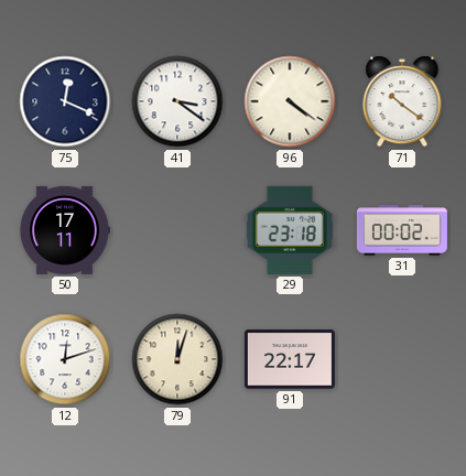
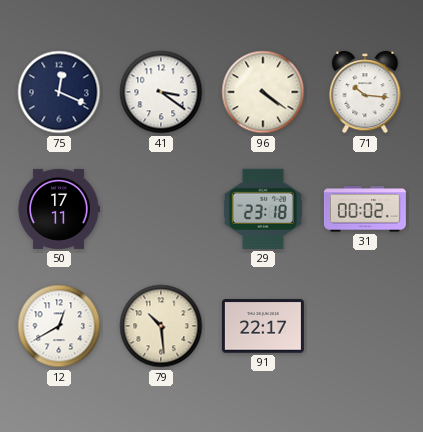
71: 10:21 -> 10:16 (365, 92)
12: 12:12 -> 12:40 (59, 326)
79: 12:03 -> 10:29 (161, 326)
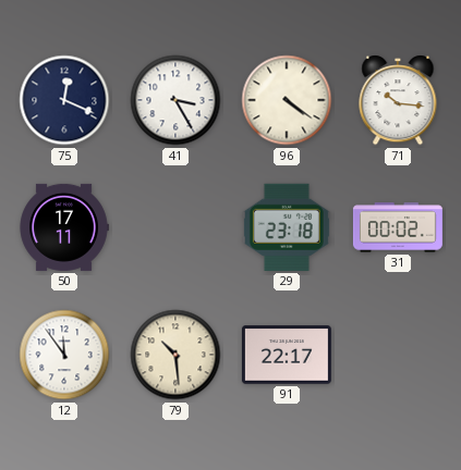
41: 3:21 -> 3:25 (175, 100)
12: 12:40 -> 11:54 (64, 355)
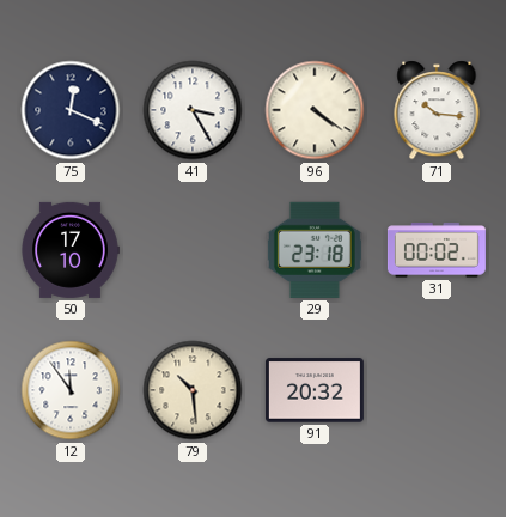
50: 17:11 -> 17:10 (71, 250)
91: 22:17 -> 20:32 (315, 390)
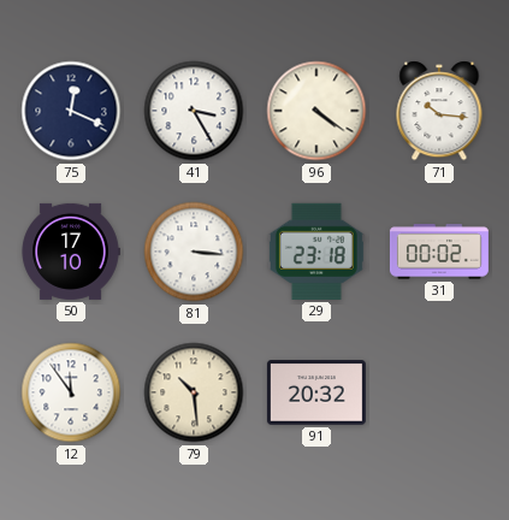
81: none -> 3:16 (194, 252)
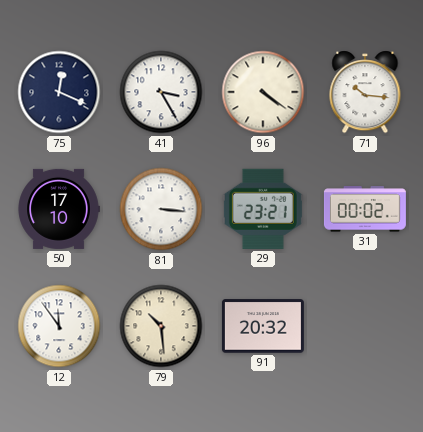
29: 23:18 -> 23:21 (263, 209)
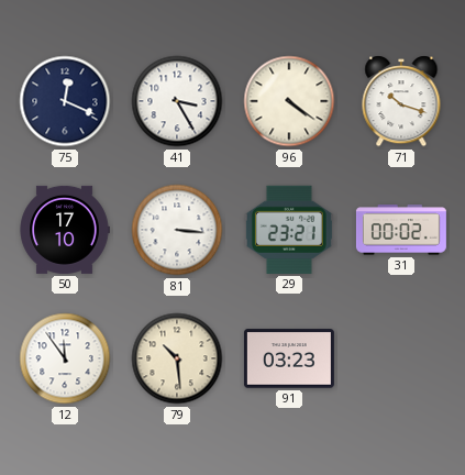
71: 10:16 -> 10:18 (401, 101)
91: 20:32 -> 03:23 (289, 358)
